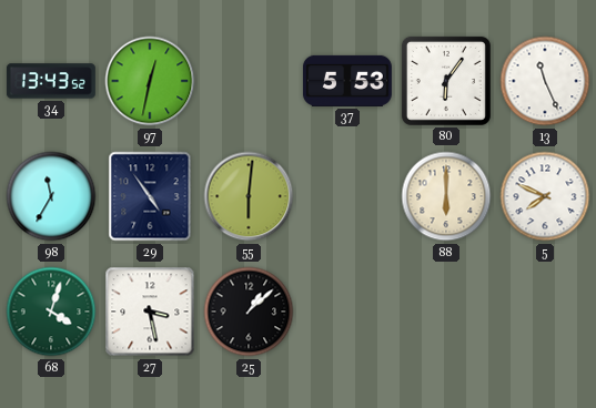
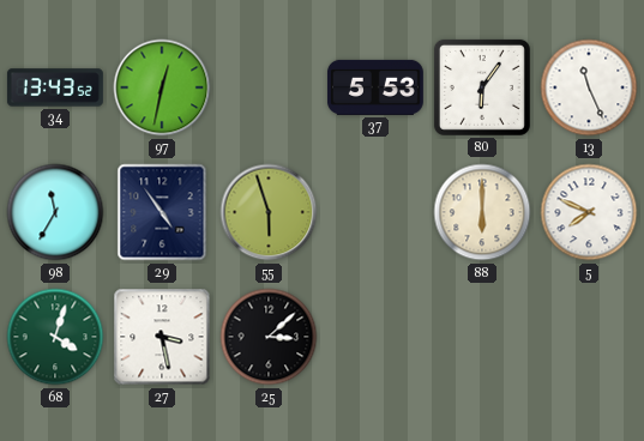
55: 6:01 -> 5:57 (269, 212)
25: 1:08 -> 3:08 (269, 337)
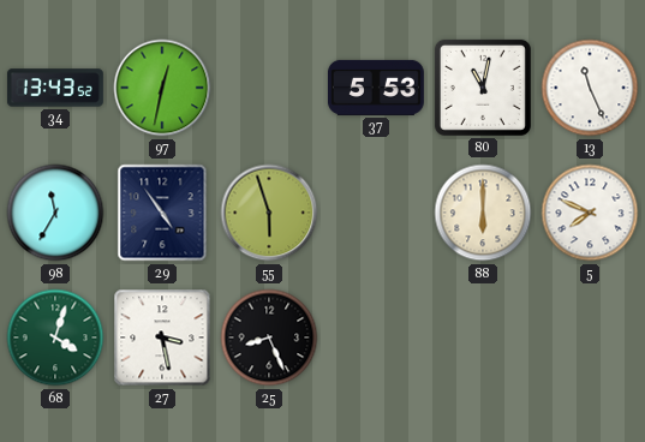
80: 6:06 -> 11:02 (483, 88)
25: 3:08 -> 8:26 (269, 338)
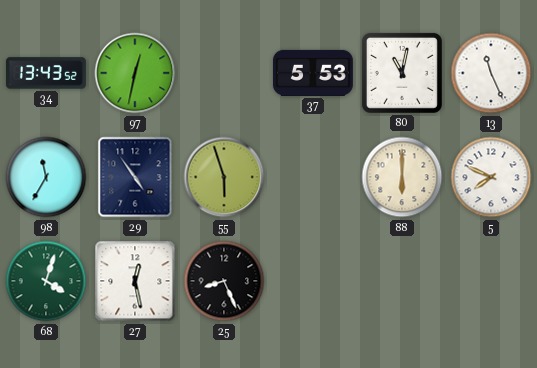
27: 3:28 -> 12:28 (135, 281)
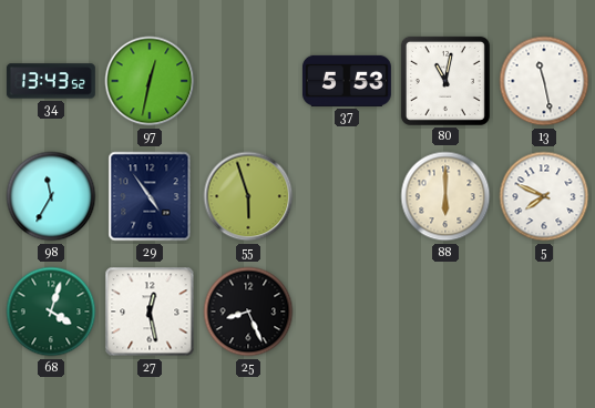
13: 11:26 -> 11:28 (544, 81)
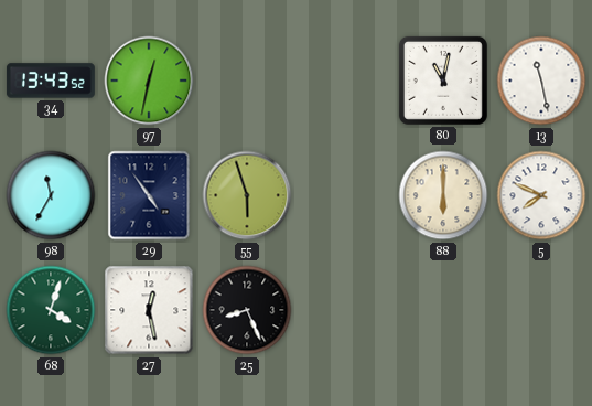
37: 5:53 -> none (347, 81)
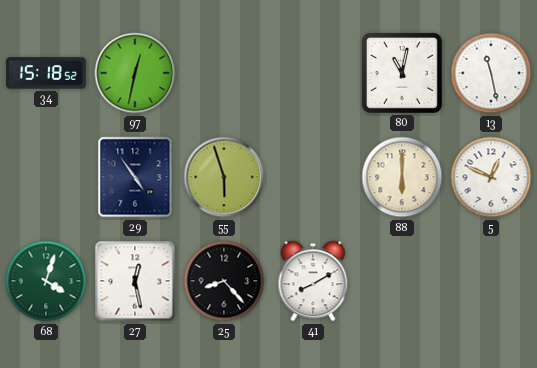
34: 13:43 -> 15:18 (46, 73)
98: 11:35 -> none (51, 195)
5: 7:49 -> 12:49 (491, 177)
25: 8:26 -> 8:23 (224, 281)
41: none -> 8:10 (313, 281)
